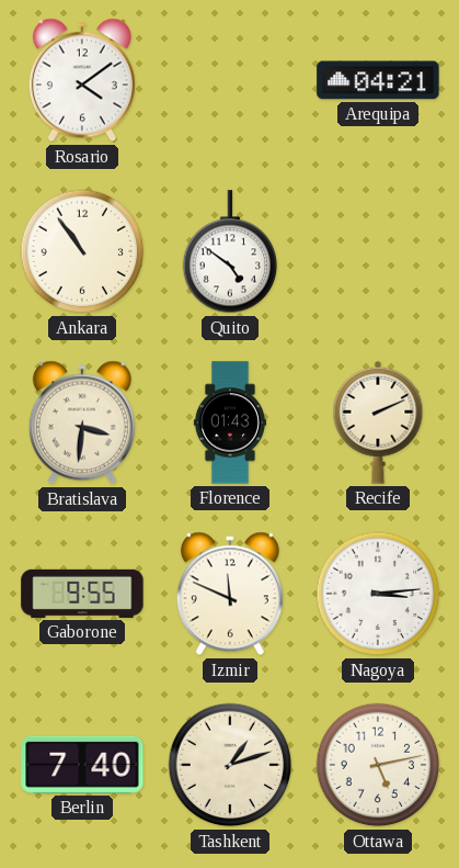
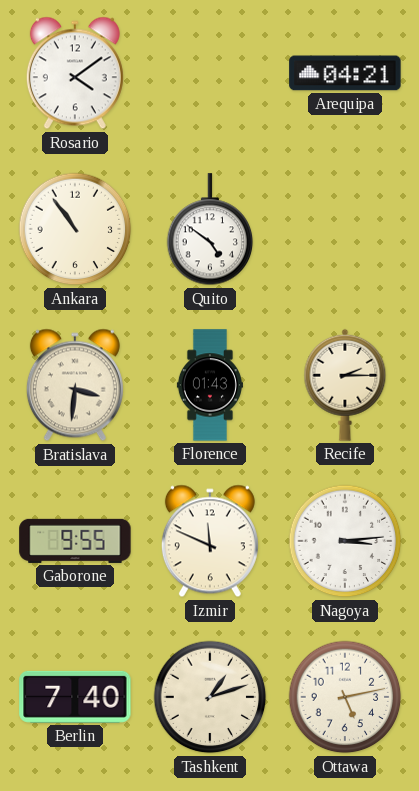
Recife: 2:11 -> 2:15 (345, 385)
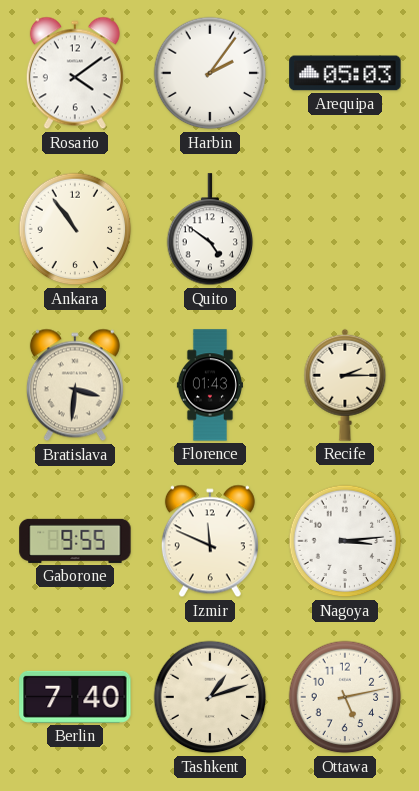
Harbin: none -> 2:06 (210, 73)
Arequipa: 04:21 -> 05:03 (345, 73)
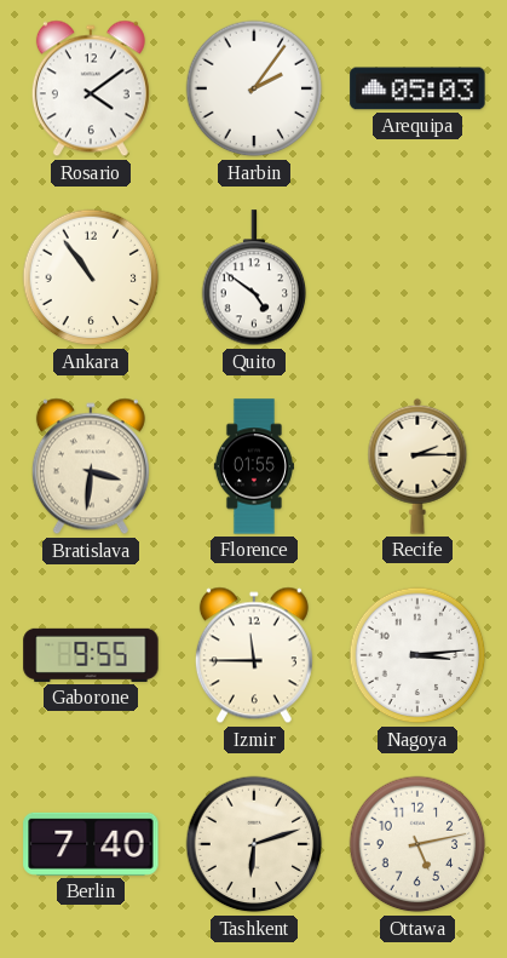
Florence: 01:43 -> 01:55 (254, 466)
Izmir: 11:49 -> 11:45 (254, 655)
Tashkent: 1:12 -> 6:12 (254, 844)
